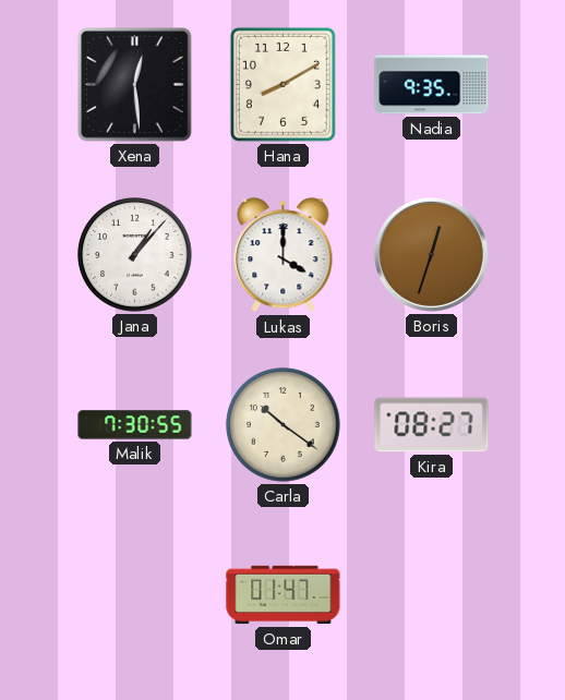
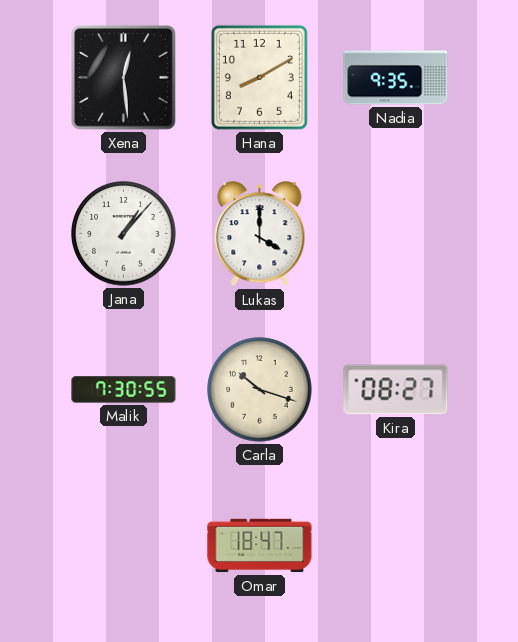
Boris: 12:33 -> none (431, 254)
Carla: 10:21 -> 10:18 (260, 390)
Omar: 01:47 -> 18:47 (260, 546)
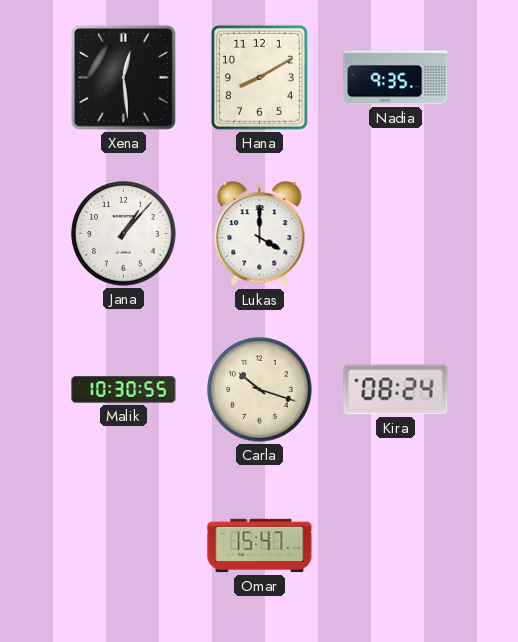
Malik: 7:30 -> 10:30 (124, 390)
Kira: 08:27 -> 08:24 (396, 390)
Omar: 18:47 -> 15:47 (260, 546)
